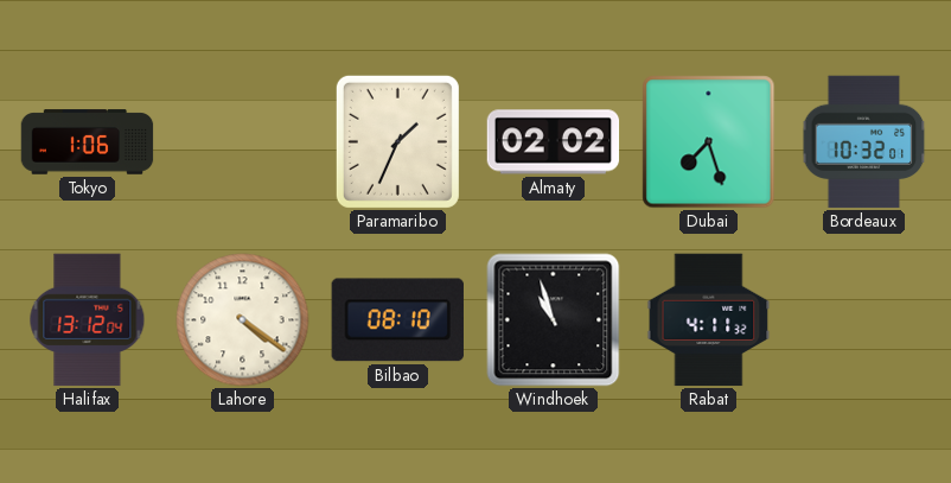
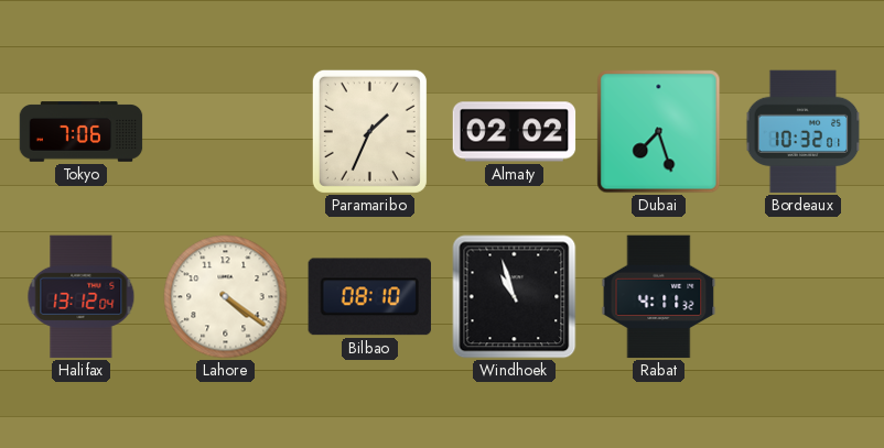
Tokyo: 1:06 -> 7:06 (82, 132)
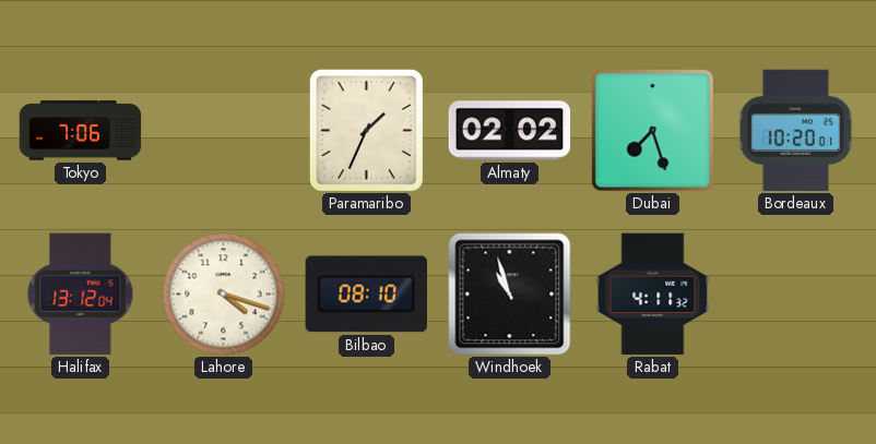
Bordeaux: 10:32 -> 10:20 (796, 131)
Lahore: 4:21 -> 4:18 (224, 295)
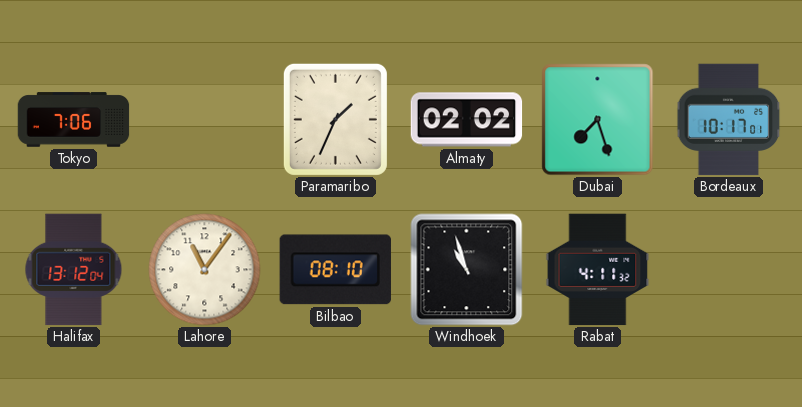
Bordeaux: 10:20 -> 10:17 (729, 120)
Lahore: 4:18 -> 11:06 (205, 270)
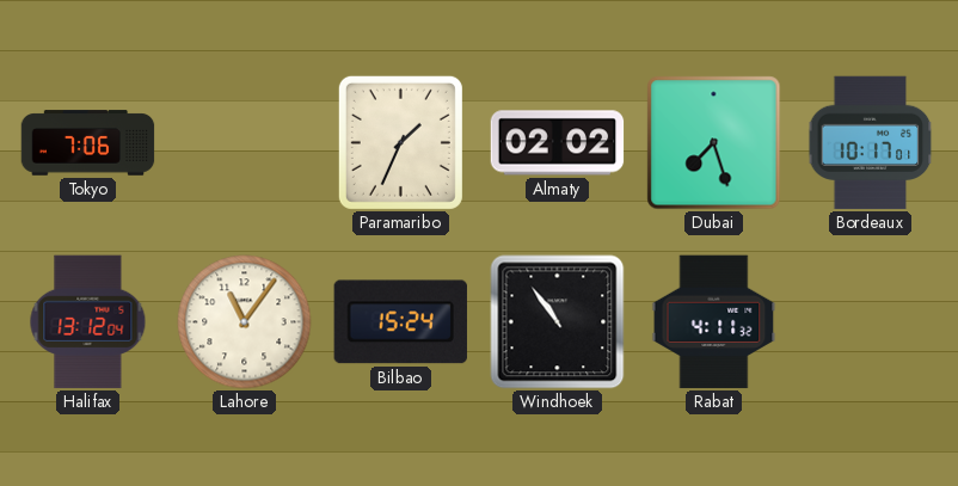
Bilbao: 08:10 -> 15:24 (400, 322)
Windhoek: 10:57 -> 10:54 (558, 322)
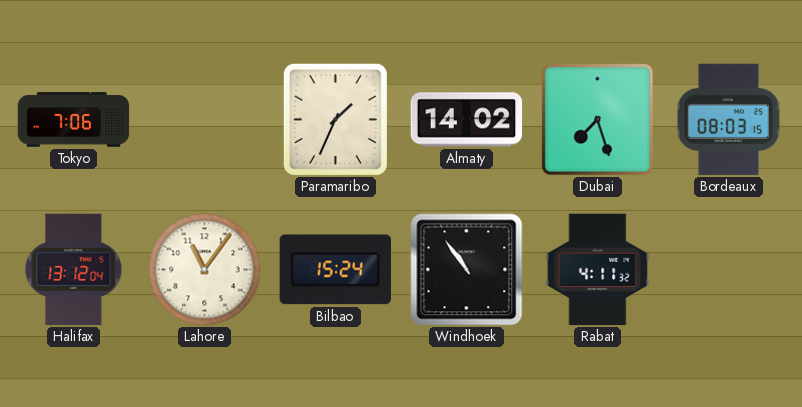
Almaty: 02:02 -> 14:02 (467, 120)
Bordeaux: 10:17 -> 08:03 (729, 120)
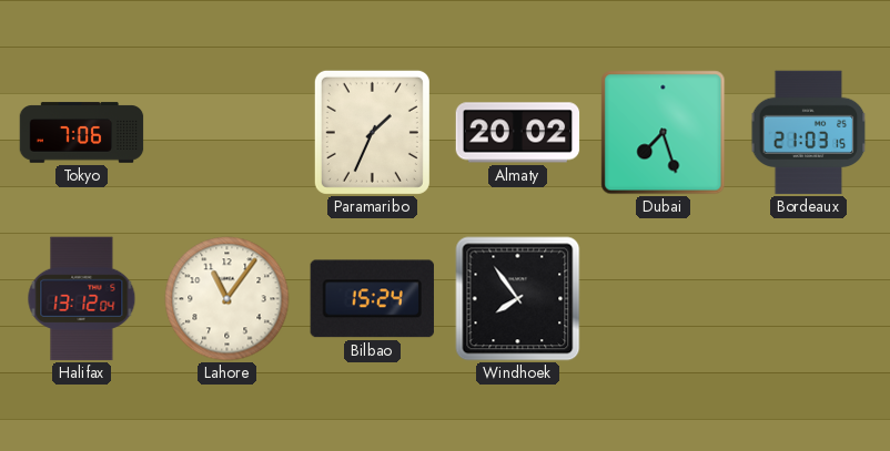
Almaty: 14:02 -> 20:02 (518, 133)
Bordeaux: 08:03 -> 21:03 (809, 133)
Windhoek: 10:54 -> 7:54 (518, 299)
Rabat: 4:11 -> none (598, 270)
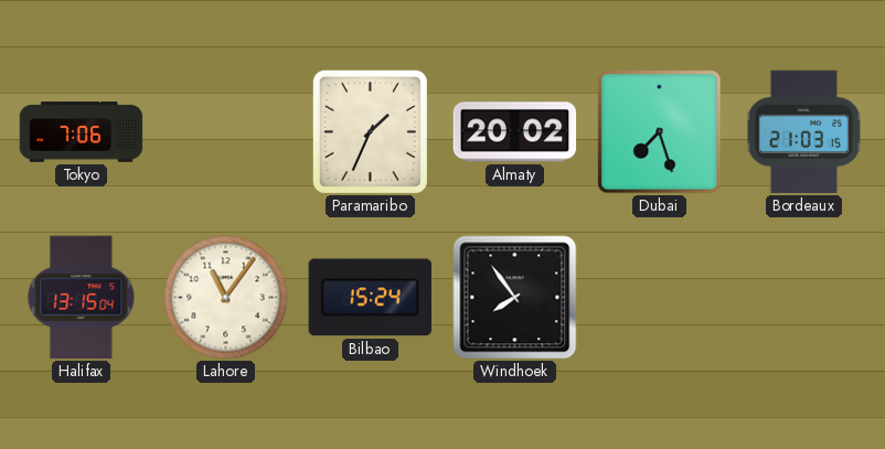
Halifax: 13:12 -> 13:15 (82, 298)
